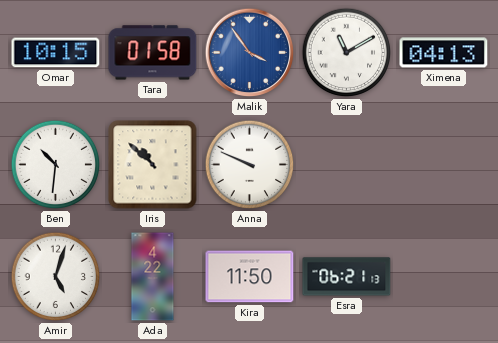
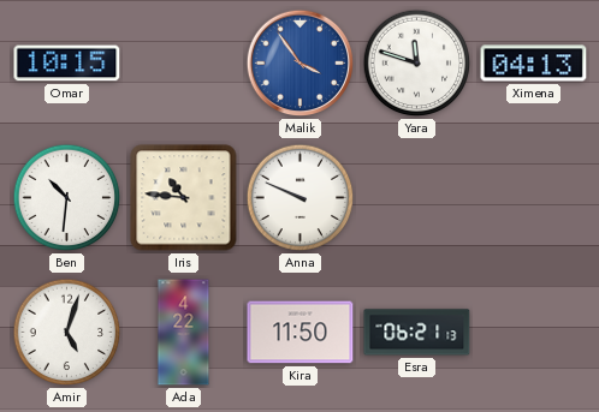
Tara: 01:58 -> none (153, 53)
Yara: 11:10 -> 11:48 (417, 64)
Iris: 10:52 -> 10:46 (184, 198)
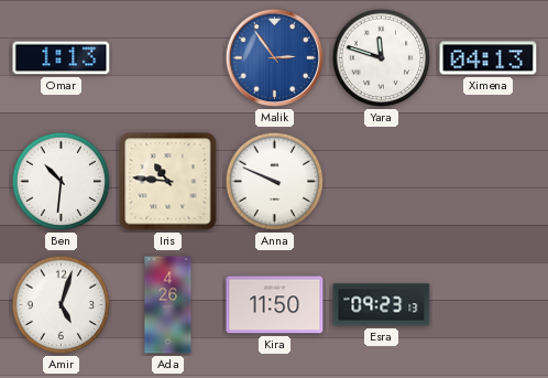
Omar: 10:15 -> 1:13 (62, 58)
Malik: 3:54 -> 2:54 (275, 58)
Ada: 4:22 -> 4:26 (168, 305)
Esra: 06:21 -> 09:23 (382, 305)
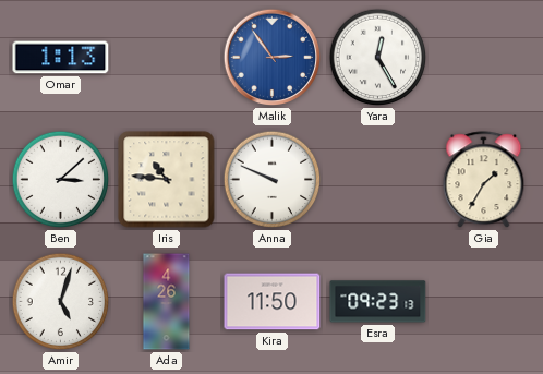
Yara: 11:48 -> 12:25 (378, 58)
Ximena: 04:13 -> none (489, 58)
Ben: 10:31 -> 3:08 (61, 180)
Gia: none -> 1:35 (484, 180)
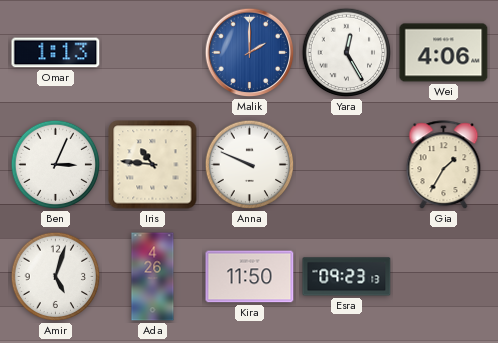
Malik: 2:54 -> 2:00 (250, 53)
Wei: none -> 4:06 (444, 53)
Ben: 3:08 -> 3:04 (56, 165)
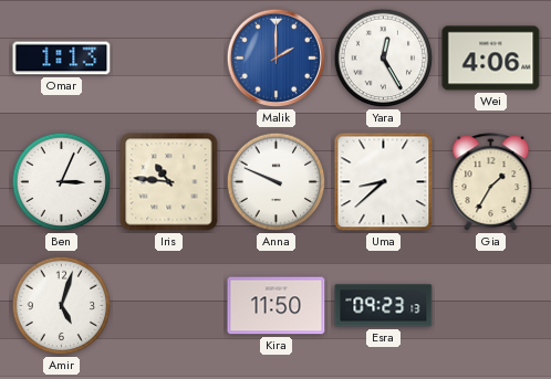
Uma: none -> 8:38 (384, 182)
Ada: 4:26 -> none (153, 277)
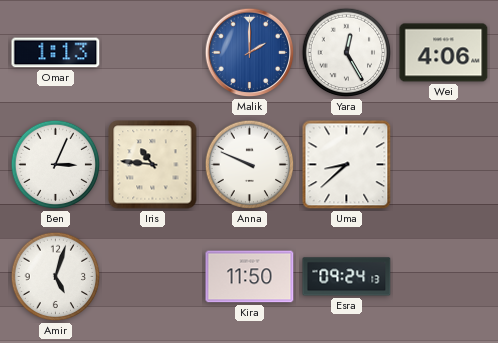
Gia: 1:35 -> none (491, 182)
Esra: 09:23 -> 09:24 (347, 277)
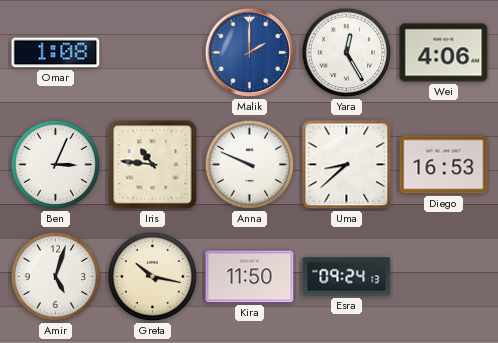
Omar: 1:13 -> 1:08 (56, 53)
Diego: none -> 16:53 (444, 165)
Greta: none -> 10:17 (153, 277)
